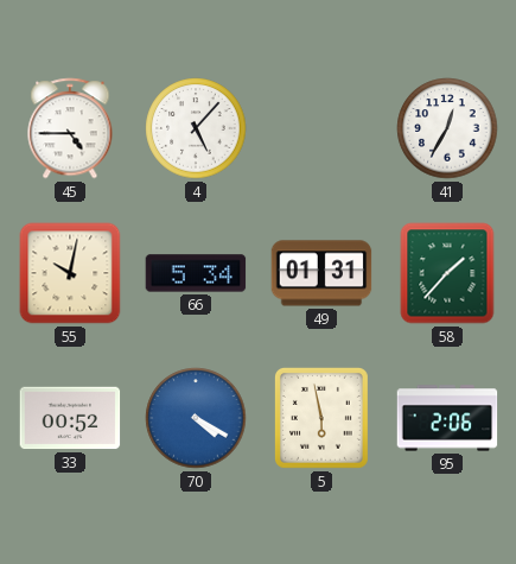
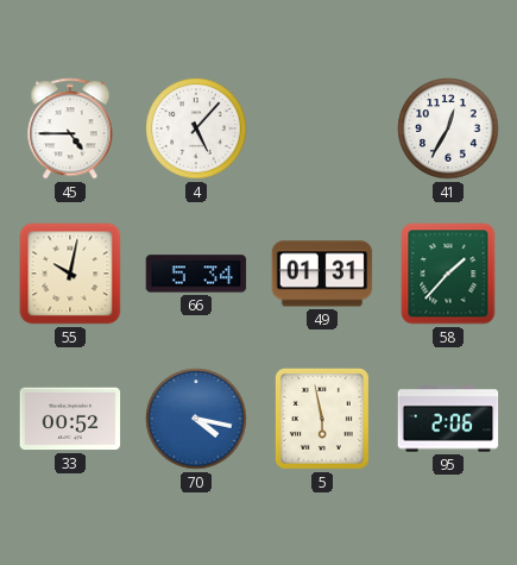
70: 4:20 -> 4:17 (196, 419)
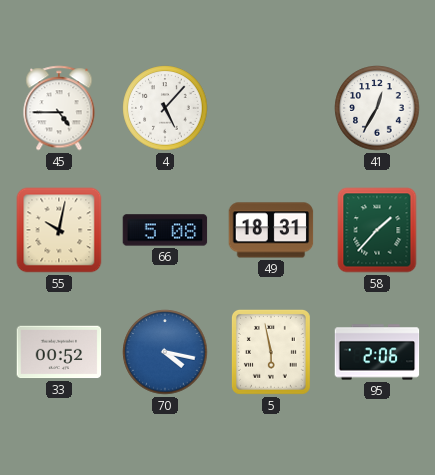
66: 5:34 -> 5:08 (165, 230)
49: 01:31 -> 18:31 (271, 230)
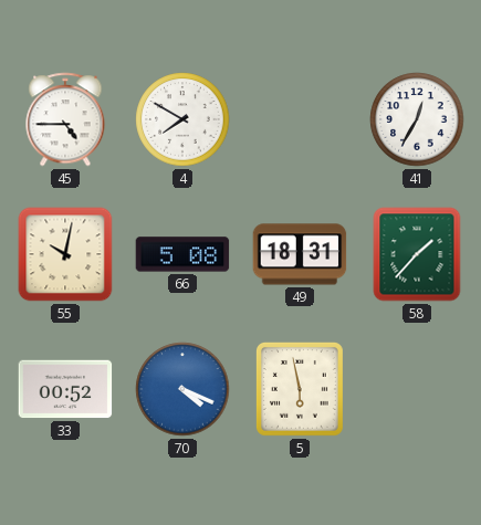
4: 5:07 -> 7:50 (182, 119)
70: 4:17 -> 4:19 (182, 389)
95: 2:06 -> none (377, 352)
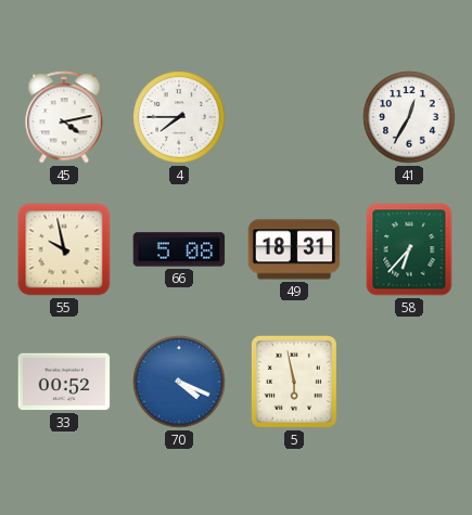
45: 4:45 -> 4:13 (64, 117)
4: 7:50 -> 7:45 (179, 117)
55: 10:02 -> 9:58 (64, 249)
58: 1:37 -> 6:37 (409, 249)
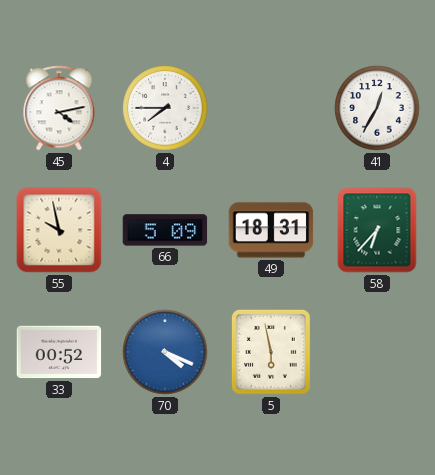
66: 5:08 -> 5:09 (165, 230)
